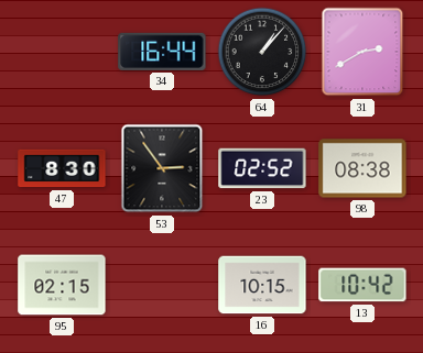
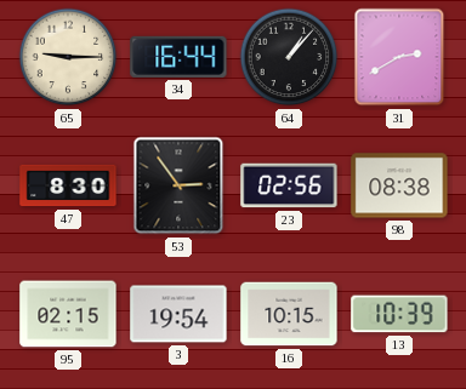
65: none -> 9:15 (68, 57)
23: 02:52 -> 02:56 (289, 185)
3: none -> 19:54 (178, 314)
13: 10:42 -> 10:39 (399, 314)
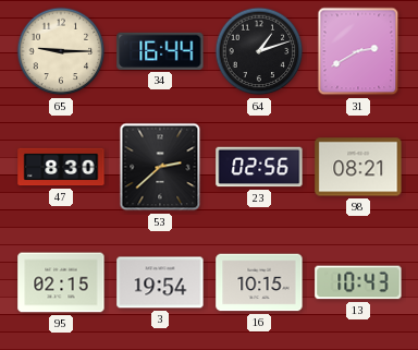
64: 1:07 -> 1:12 (259, 51)
53: 2:54 -> 2:38 (160, 167)
98: 08:38 -> 08:21 (358, 167)
13: 10:39 -> 10:43 (358, 282)
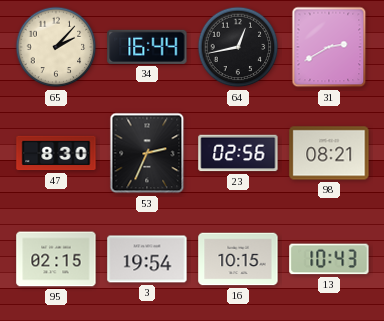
65: 9:15 -> 2:07 (56, 47)
64: 1:12 -> 12:43 (238, 47)
53: 2:38 -> 2:34 (147, 153)
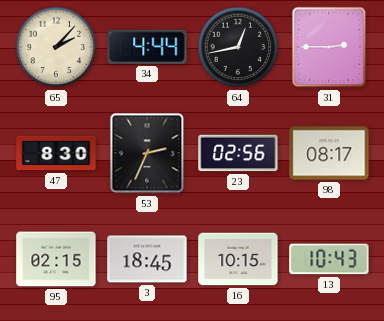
34: 16:44 -> 4:44 (147, 47)
31: 2:40 -> 2:45 (329, 47)
98: 08:21 -> 08:17 (329, 153)
3: 19:54 -> 18:45 (147, 259)
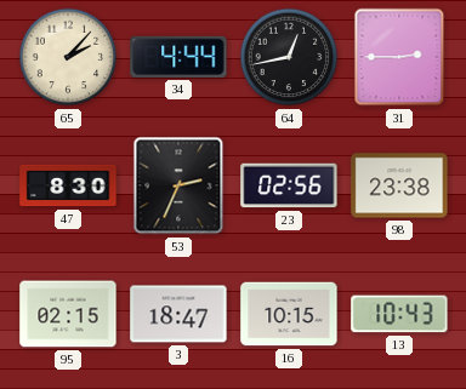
98: 08:17 -> 23:38 (399, 185)
3: 18:45 -> 18:47 (178, 314)
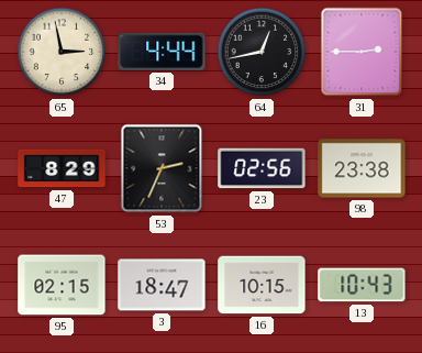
65: 2:07 -> 2:58 (62, 52)
47: 8:30 -> 8:29 (62, 168)
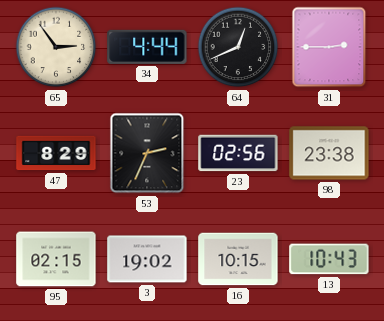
65: 2:58 -> 2:54 (56, 47)
64: 12:43 -> 12:41 (238, 47)
3: 18:47 -> 19:02 (147, 259)
